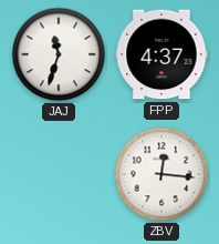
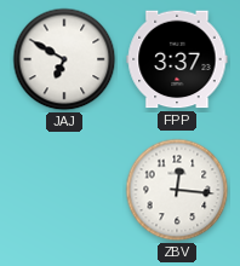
JAJ: 11:33 -> 6:50 (64, 59)
FPP: 4:37 -> 3:37 (177, 59)
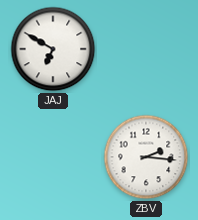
FPP: 3:37 -> none (177, 59)
ZBV: 12:16 -> 2:16 (146, 157)
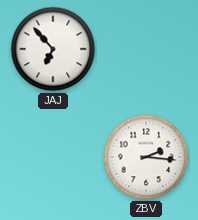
JAJ: 6:50 -> 6:53 (53, 49)
